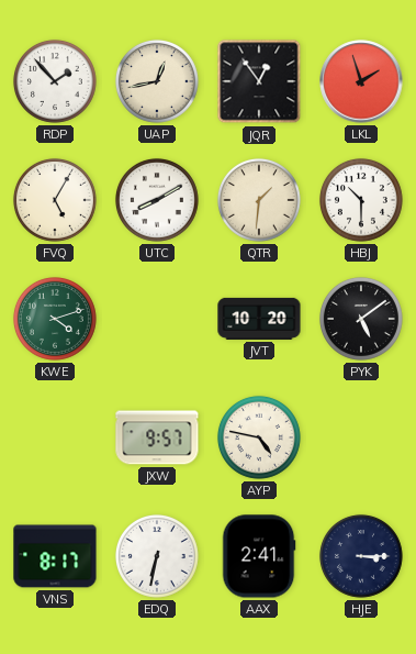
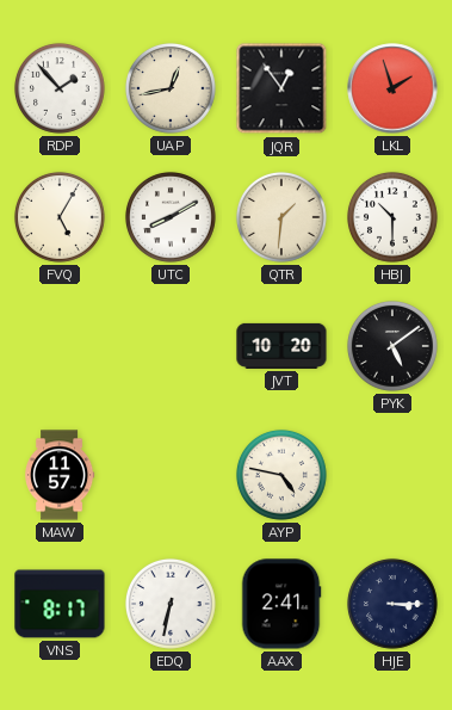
KWE: 4:12 -> none (55, 319)
MAW: none -> 11:57 (61, 475)
JXW: 9:57 -> none (157, 437)
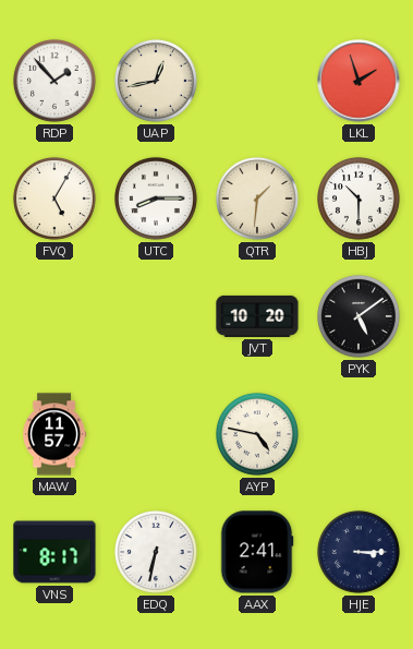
JQR: 12:54 -> none (281, 88)
UTC: 8:10 -> 8:15 (156, 199)
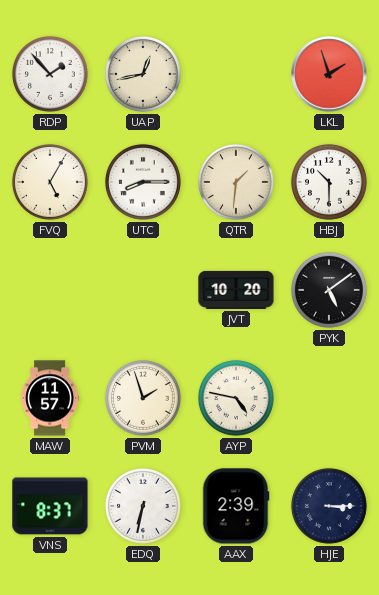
PVM: none -> 1:57 (143, 398)
VNS: 8:17 -> 8:37 (50, 506)
AAX: 2:41 -> 2:39 (236, 506)
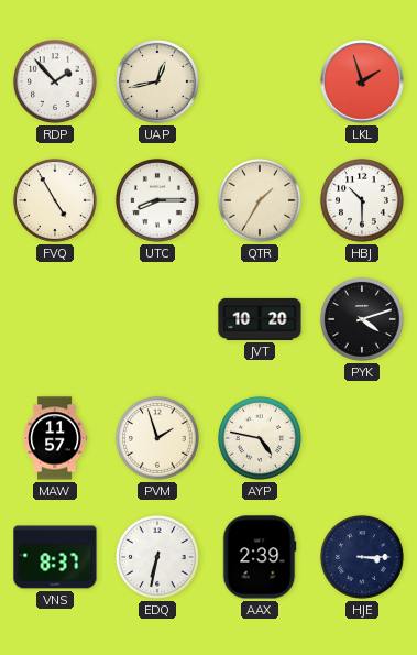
FVQ: 5:05 -> 4:55 (55, 200)
QTR: 1:31 -> 1:35 (260, 200)
PYK: 5:09 -> 4:12 (362, 319)
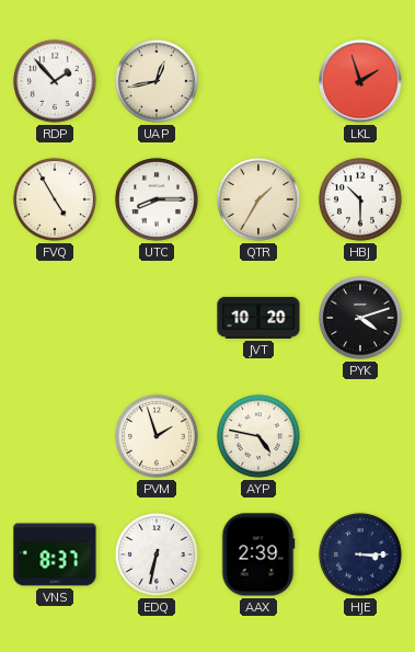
MAW: 11:57 -> none (56, 438)
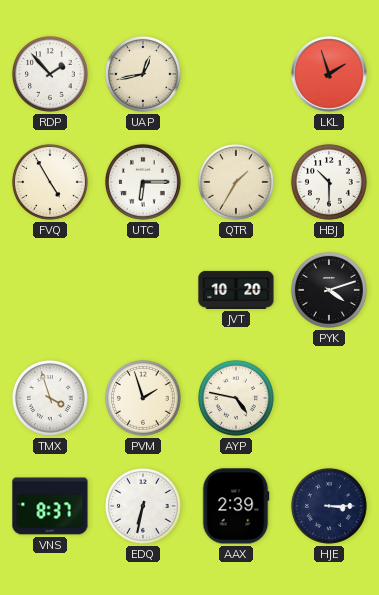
UTC: 8:15 -> 6:15 (143, 182)
TMX: none -> 3:57 (50, 398)
